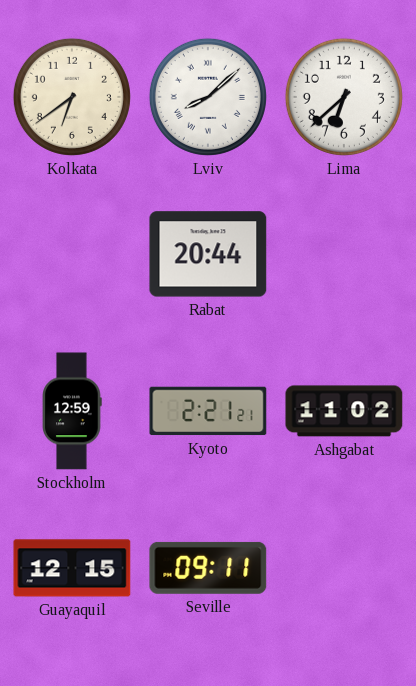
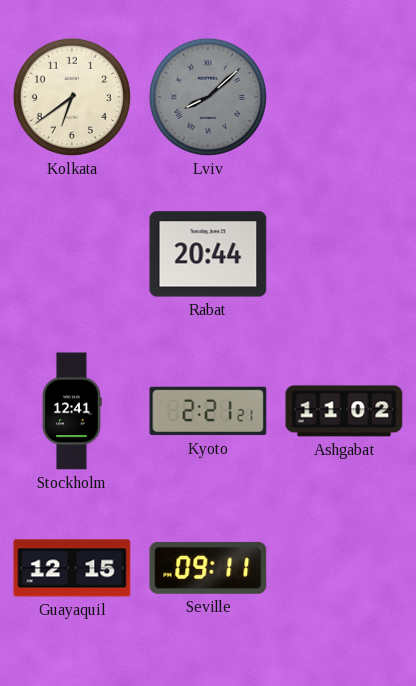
Lviv dial: white -> grey (208, 97)
Lima: 6:38 -> none (344, 97)
Stockholm: 12:59 -> 12:41 (72, 411)
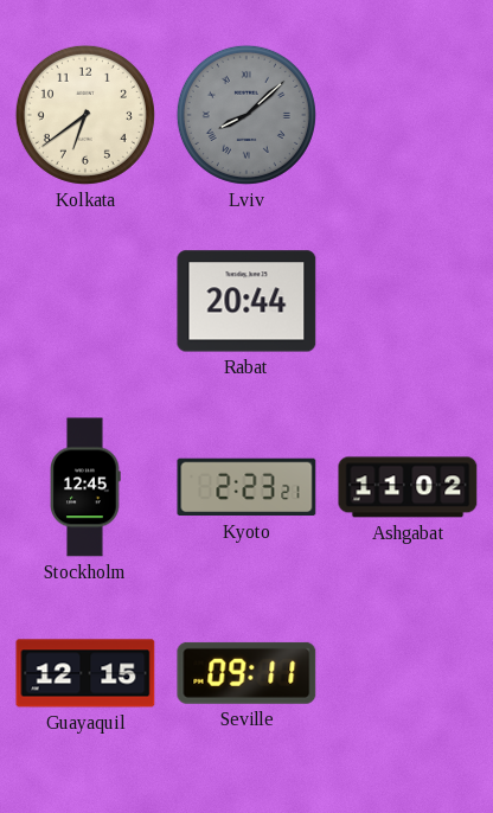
Stockholm: 12:41 -> 12:45 (85, 487)
Kyoto: 2:21 -> 2:23 (246, 487)
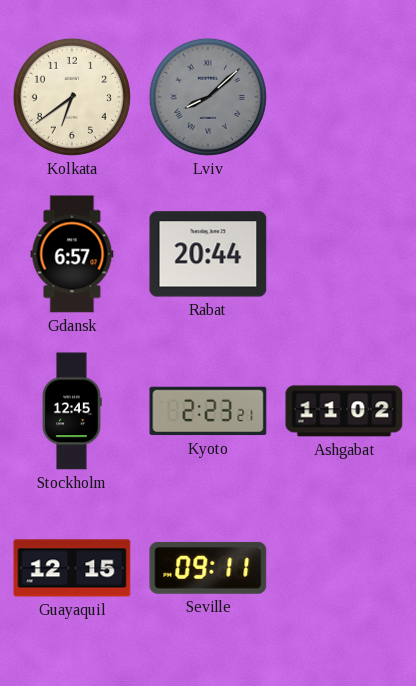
Gdansk: none -> 6:57 (72, 254)
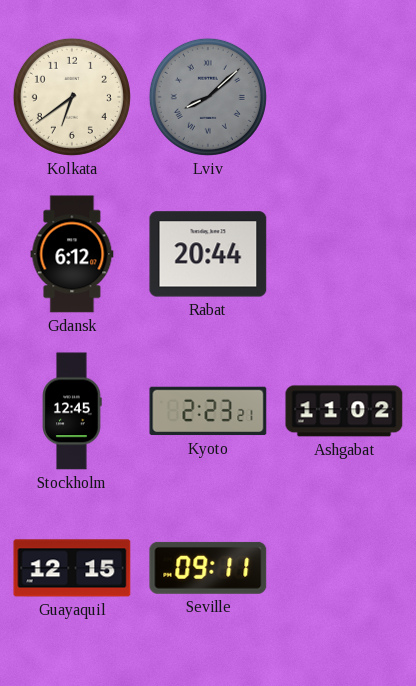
Gdansk: 6:57 -> 6:12 (72, 254)
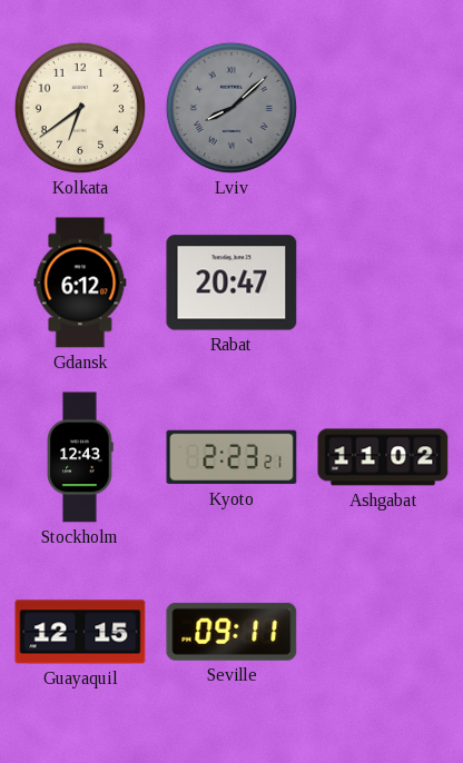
Rabat: 20:44 -> 20:47 (231, 283)
Stockholm: 12:45 -> 12:43 (80, 457)
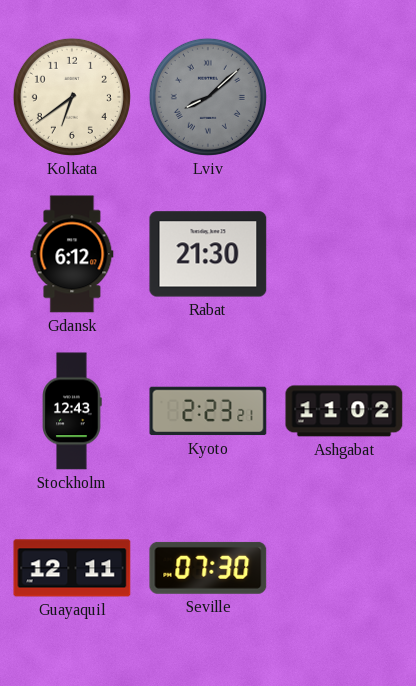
Rabat: 20:47 -> 21:30 (208, 254)
Guayaquil: 12:15 -> 12:11 (72, 568)
Seville: 09:11 -> 07:30 (208, 568)
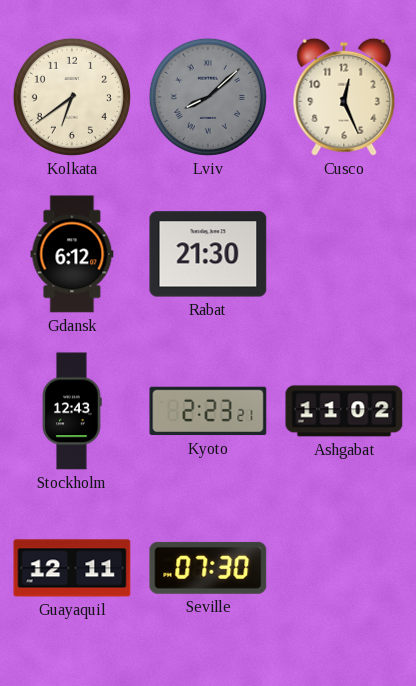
Cusco: none -> 12:26 (344, 97)
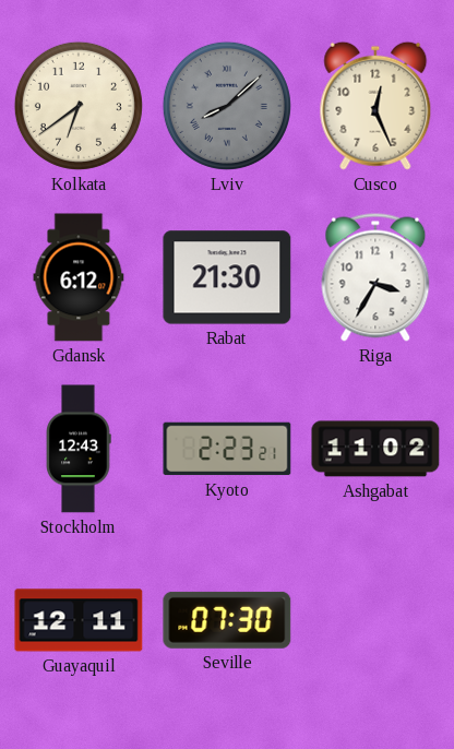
Riga: none -> 3:35 (375, 277)
